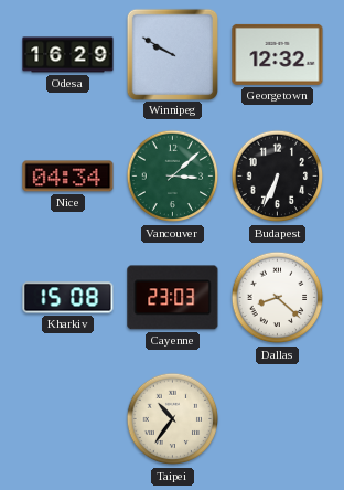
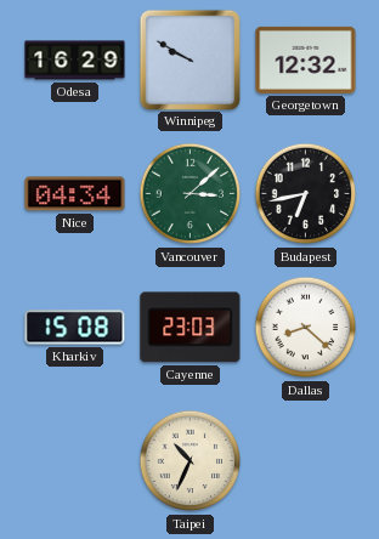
Budapest: 6:34 -> 6:43 (306, 194)
Taipei: 10:36 -> 10:34 (191, 461)
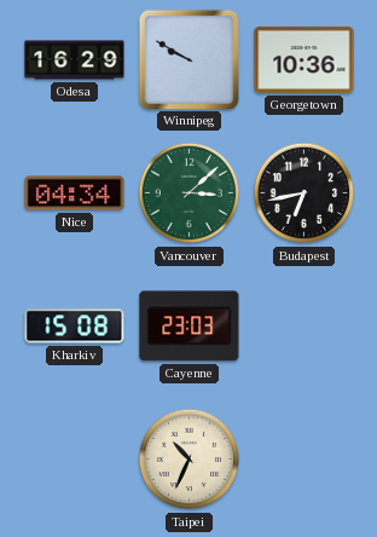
Georgetown: 12:32 -> 10:36 (304, 59)
Dallas: 8:22 -> none (306, 328)
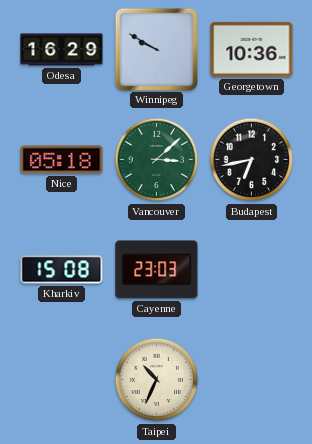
Nice: 04:34 -> 05:18 (62, 160)
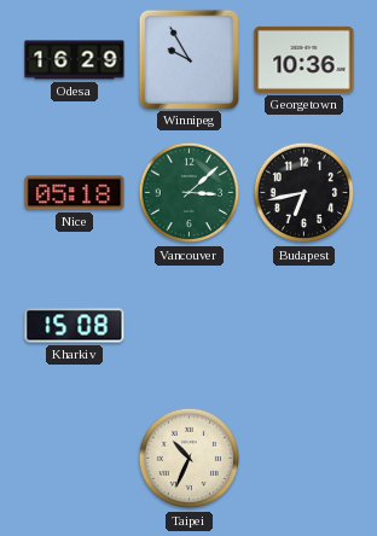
Winnipeg: 9:50 -> 9:55 (188, 59)
Cayenne: 23:03 -> none (157, 270)
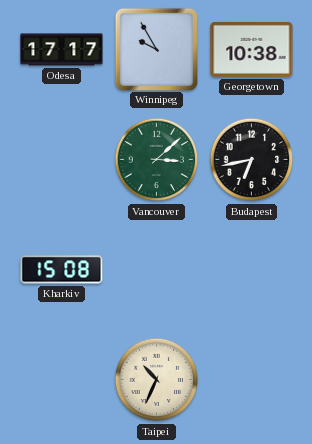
Odesa: 16:29 -> 17:17 (62, 50)
Georgetown: 10:36 -> 10:38 (252, 49)
Nice: 05:18 -> none (75, 193)
